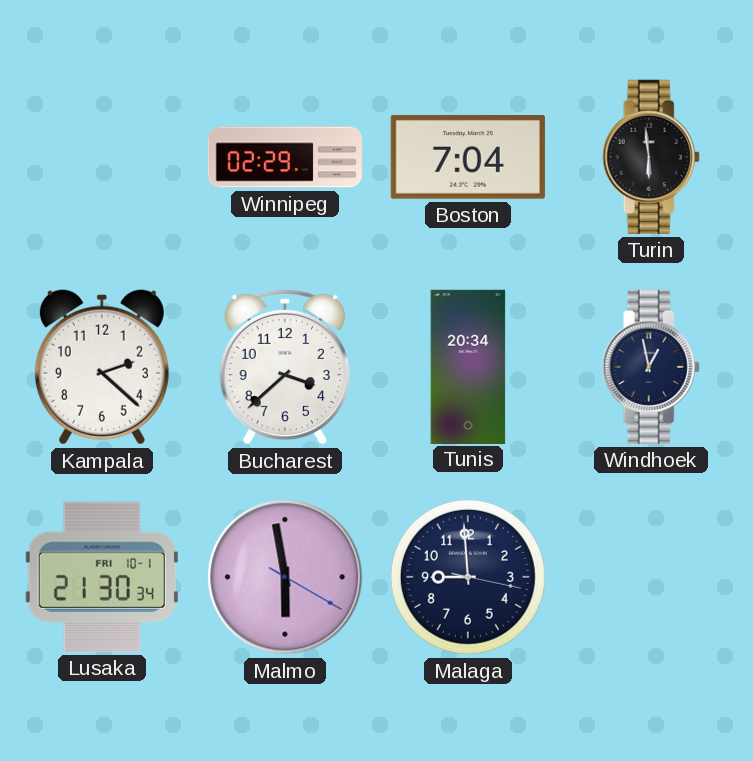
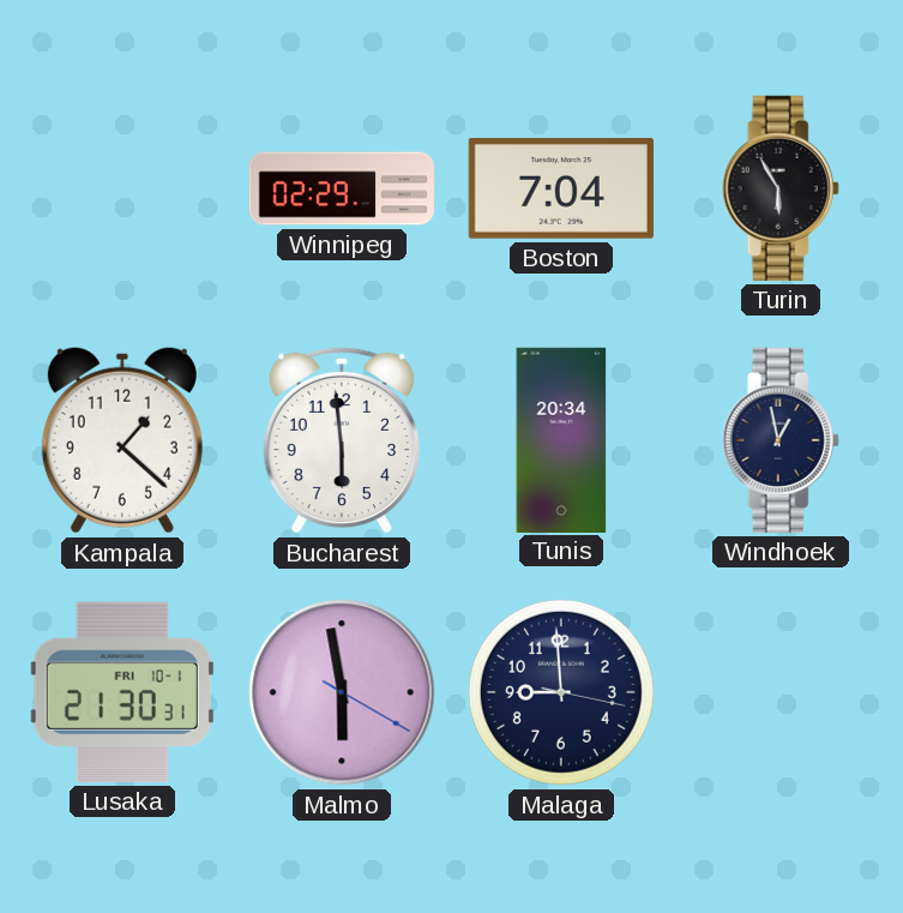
Turin: 5:59 -> 5:55 (781, 188)
Kampala: 2:22 -> 1:22 (122, 440)
Bucharest: 3:38 -> 5:59 (342, 440)
Lusaka: 21:30:34 -> 21:30:31 (122, 692)
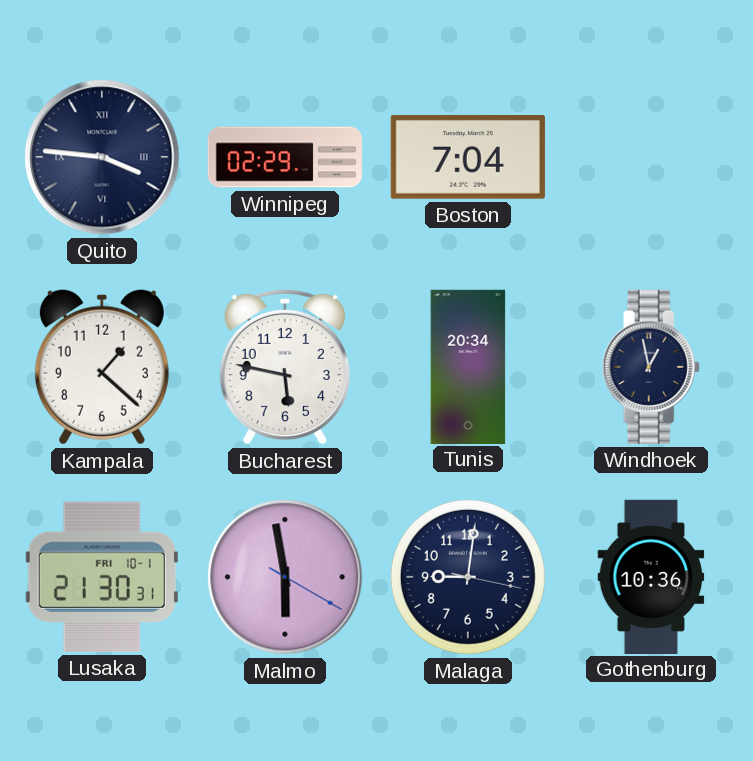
Quito: none -> 3:46 (102, 157)
Turin: 5:55 -> none (781, 188)
Bucharest: 5:59 -> 5:47 (285, 367)
Malaga: 8:59 -> 9:01 (468, 577)
Gothenburg: none -> 10:36 (651, 576)
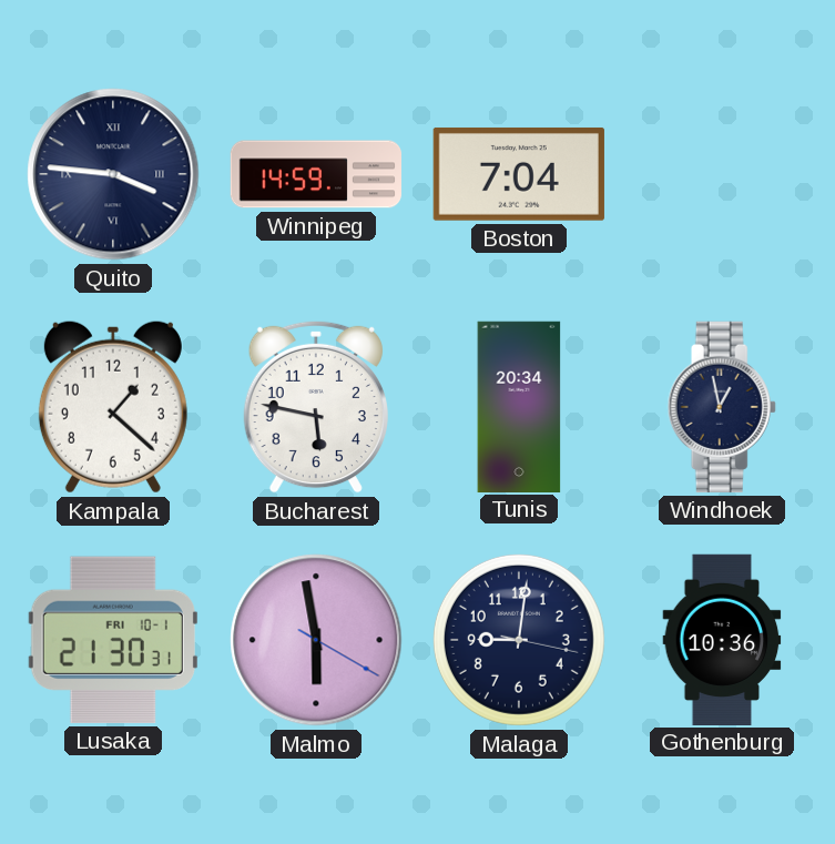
Winnipeg: 02:29 -> 14:59 (316, 174)
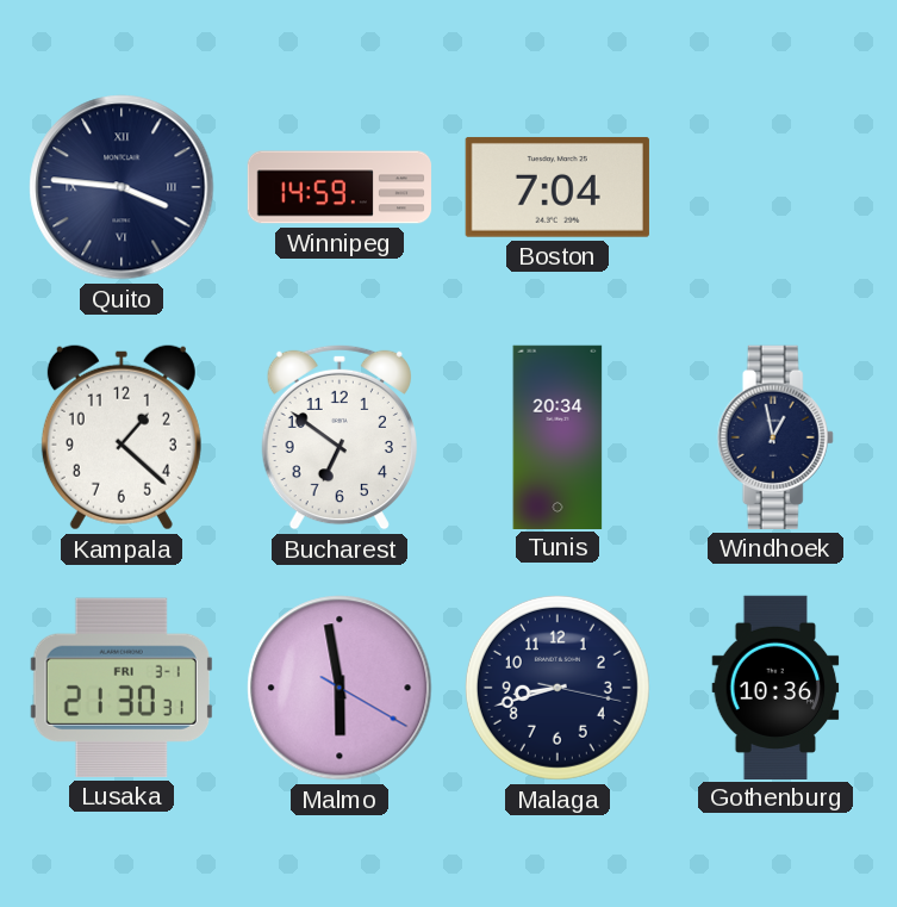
Bucharest: 5:47 -> 6:51 (340, 437)
Lusaka date: FRI 10-1 -> FRI 3-1 (122, 688)
Malaga: 9:01 -> 8:42 (557, 688)
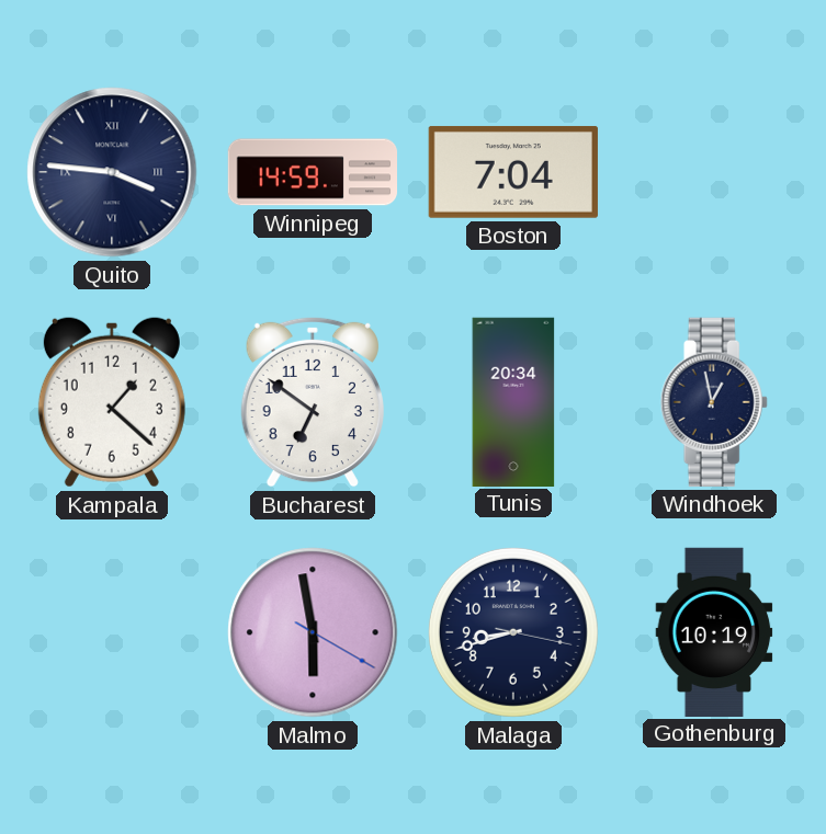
Lusaka: 21:30 -> none (122, 688)
Gothenburg: 10:36 -> 10:19 (714, 631)
